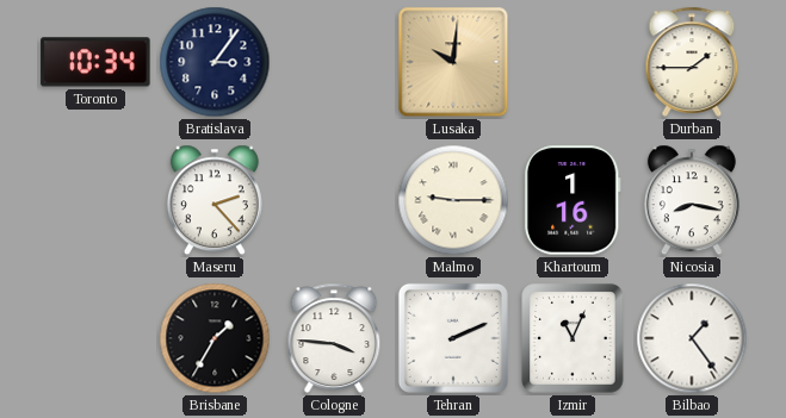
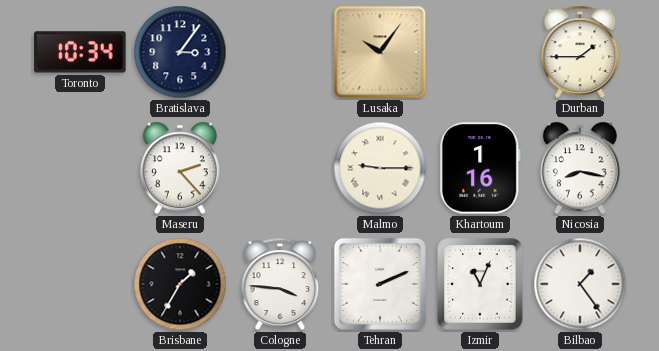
Lusaka: 10:01 -> 10:06 (380, 52)
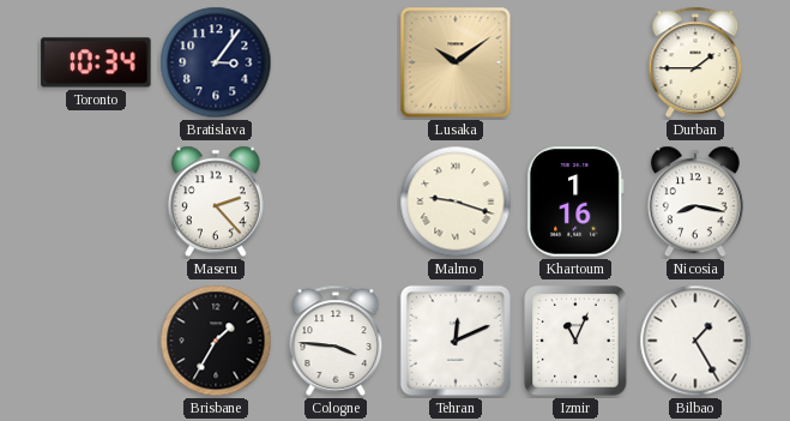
Lusaka: 10:06 -> 10:09 (456, 62)
Malmo: 9:15 -> 9:18 (456, 202)
Tehran: 2:11 -> 12:11 (456, 341)
Bilbao: 1:24 -> 1:25 (695, 341)
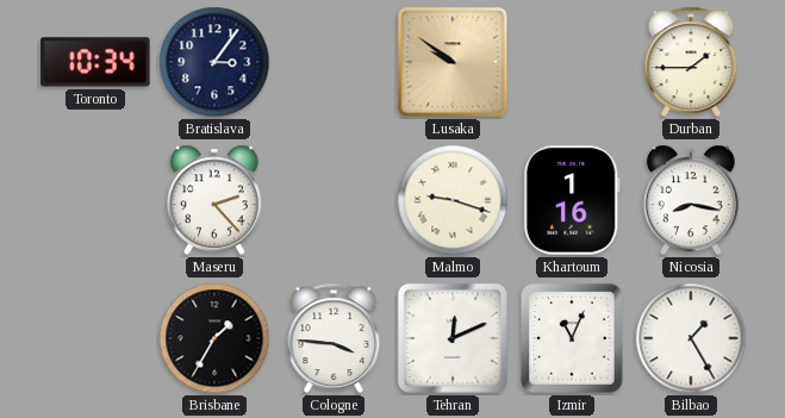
Lusaka: 10:09 -> 9:51 (453, 62)
